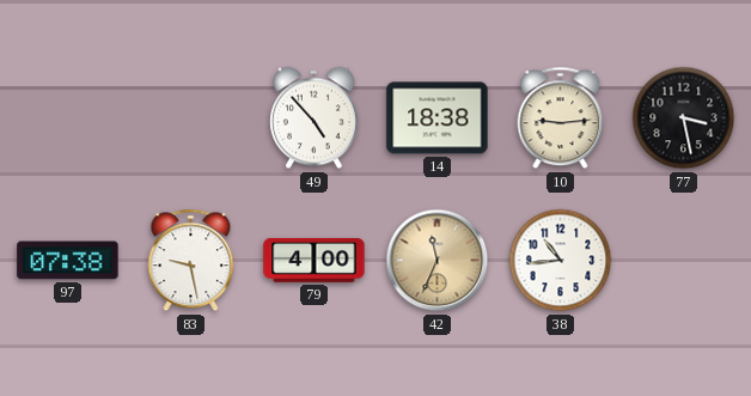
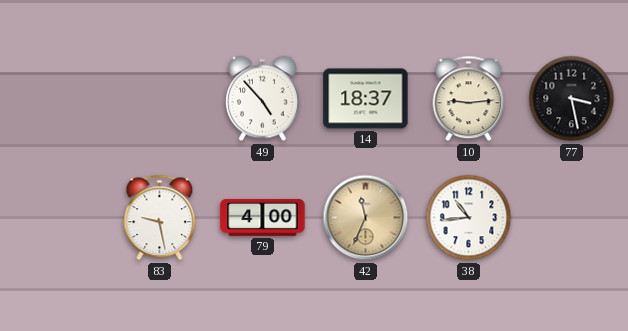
14: 18:38 -> 18:37 (366, 99)
97: 07:38 -> none (68, 261)
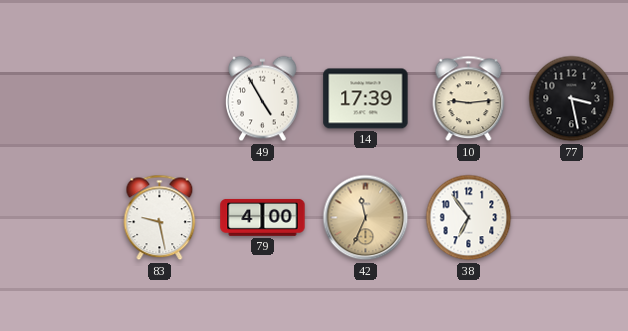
49: 4:53 -> 4:55 (263, 99)
14: 18:37 -> 17:39 (366, 99)
38: 10:44 -> 6:54 (469, 218)
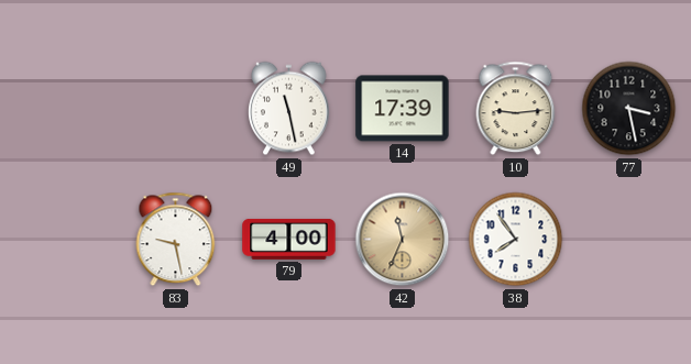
49: 4:55 -> 11:28 (289, 109)
38: 6:54 -> 7:54 (516, 240)
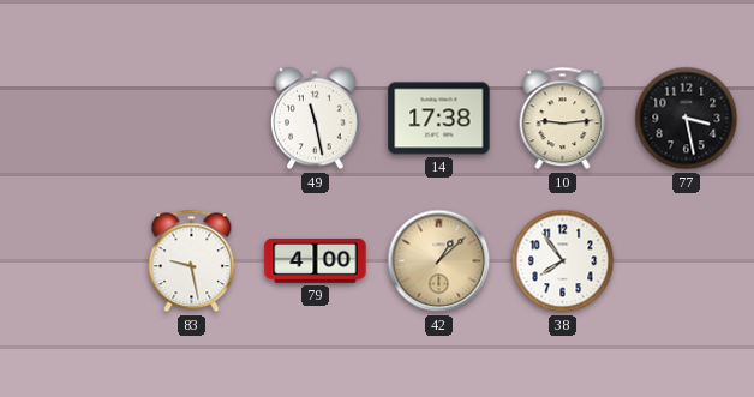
14: 17:39 -> 17:38 (439, 119)
42: 11:34 -> 1:08 (439, 261)
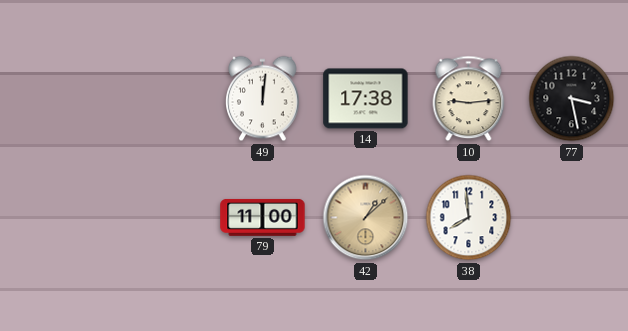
49: 11:28 -> 12:01 (263, 99)
83: 9:28 -> none (192, 261)
79: 4:00 -> 11:00 (263, 217)
38: 7:54 -> 7:59 (469, 218)
